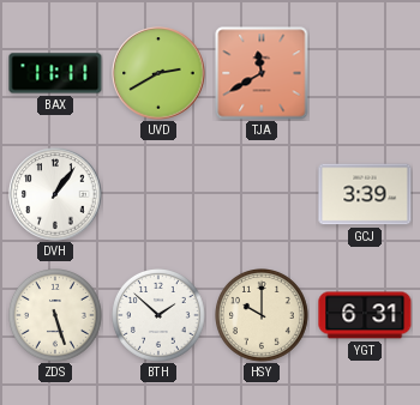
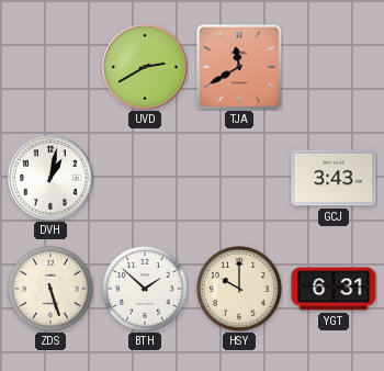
BAX: 11:11 -> none (55, 73)
DVH: 1:06 -> 1:02 (50, 178)
GCJ: 3:39 -> 3:43 (334, 178)
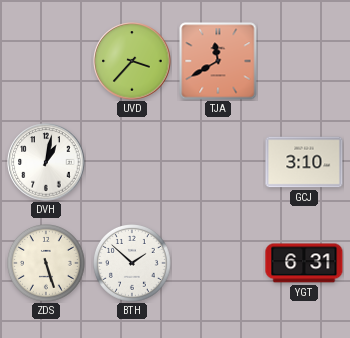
UVD: 2:40 -> 3:37 (132, 61)
GCJ: 3:43 -> 3:10 (304, 162)
HSY: 10:00 -> none (240, 290)
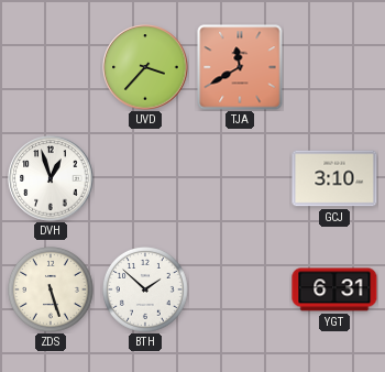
DVH: 1:02 -> 12:57 (51, 178)
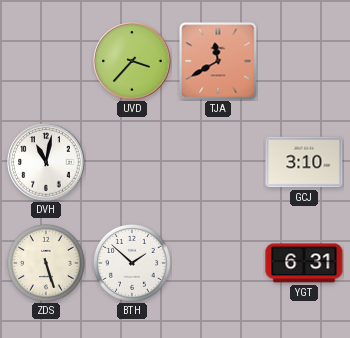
DVH: 12:57 -> 11:02 (46, 162)
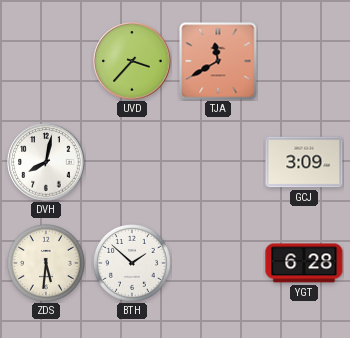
DVH: 11:02 -> 8:02 (46, 162)
GCJ: 3:10 -> 3:09 (304, 162)
ZDS: 5:27 -> 5:31 (47, 264)
YGT: 6:31 -> 6:28 (304, 263)
